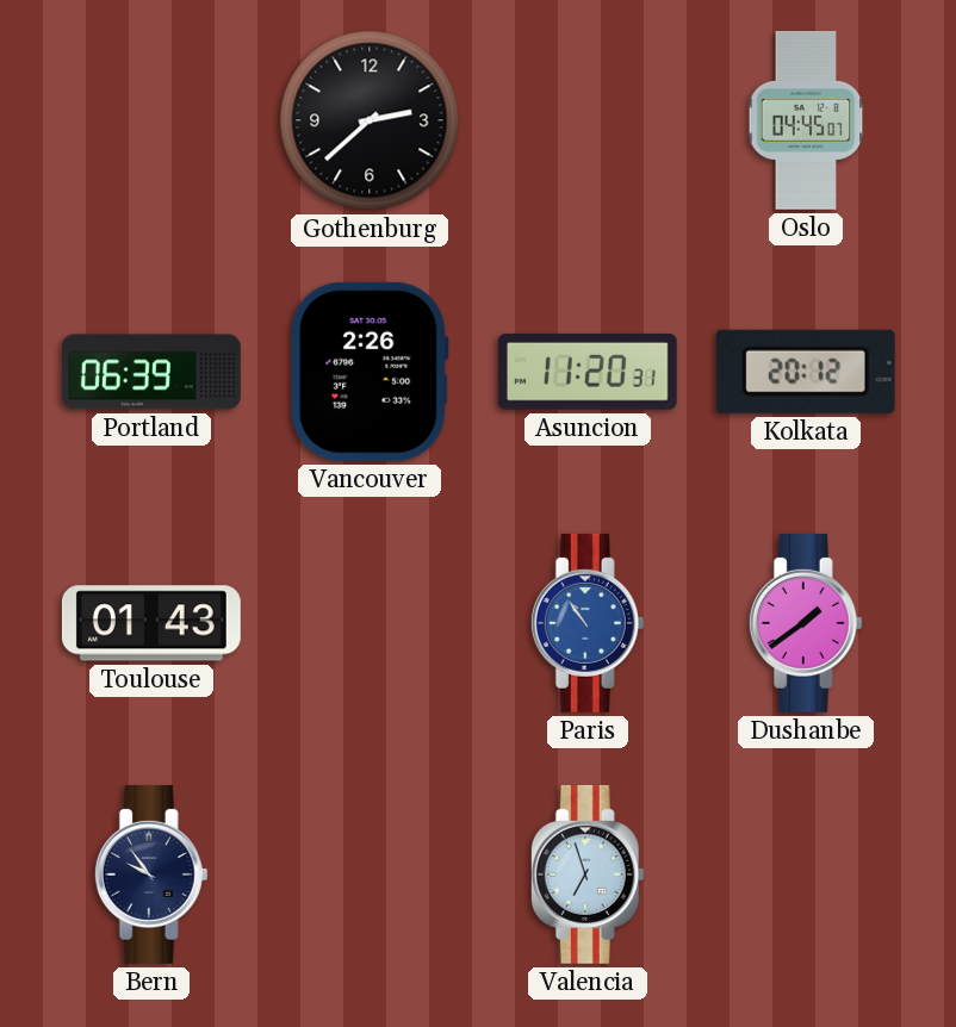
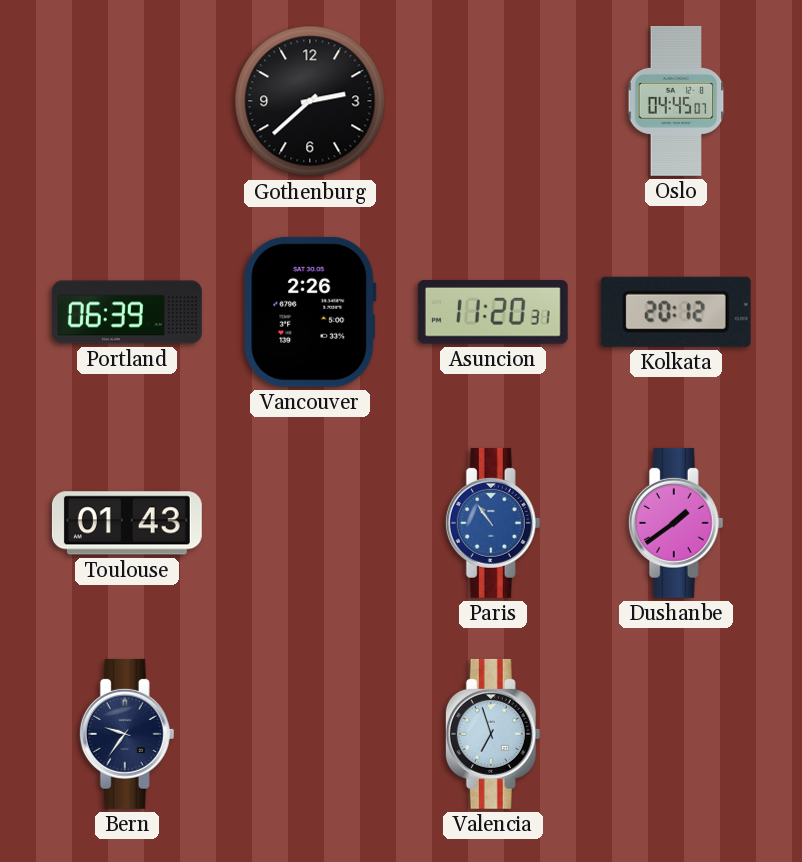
Bern: 9:54 -> 9:36 (127, 734)
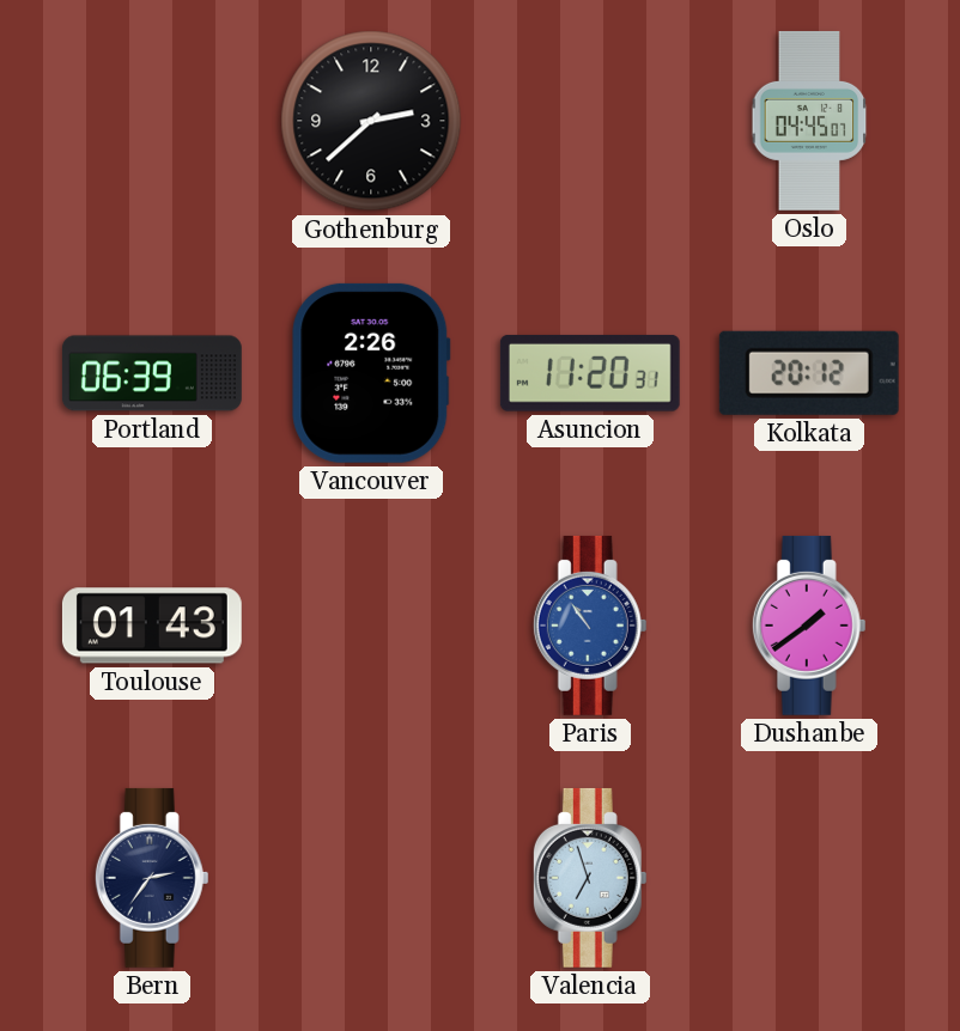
Bern: 9:36 -> 2:36 (152, 878)
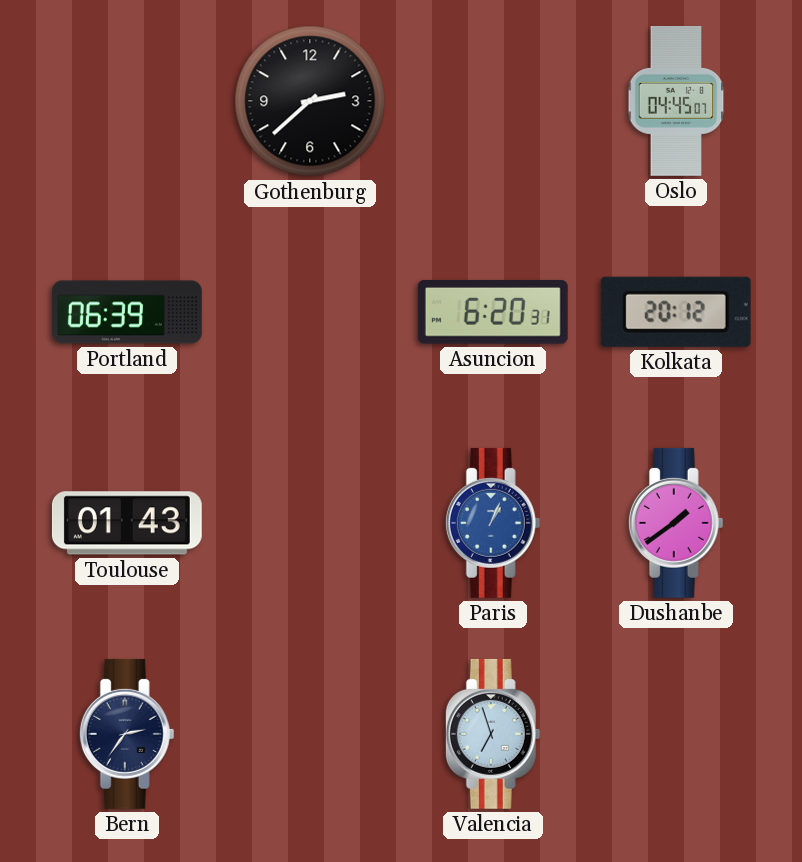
Vancouver: 2:26 -> none (371, 373)
Asuncion: 11:20 -> 6:20 (493, 312)
Paris: 10:54 -> 1:04 (493, 523)
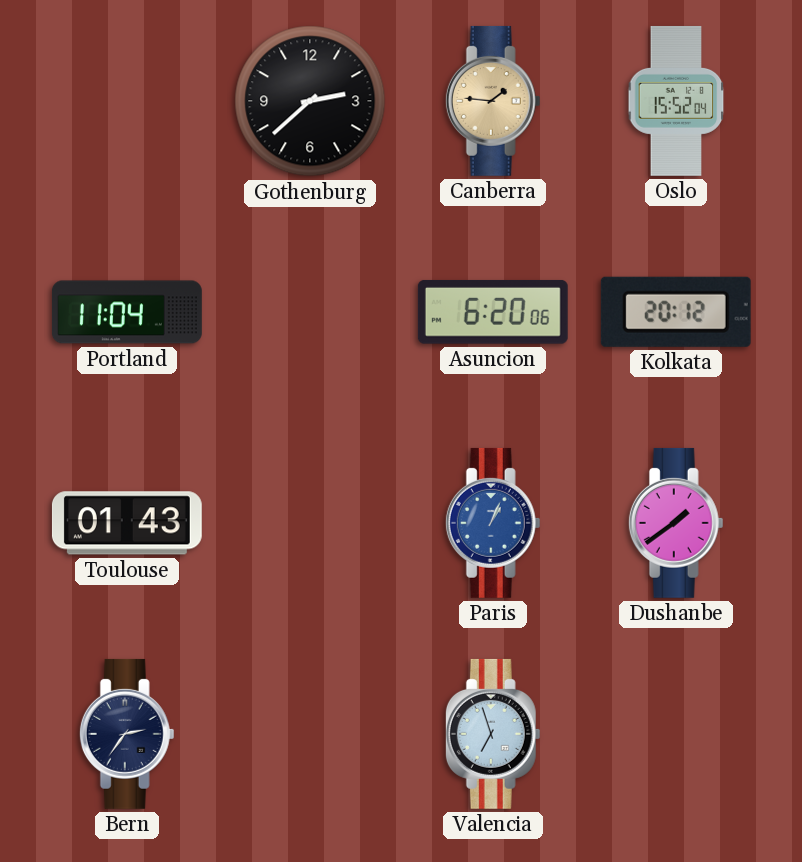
Canberra: none -> 1:46 (493, 101)
Oslo: 04:45 -> 15:52 (676, 101)
Portland: 06:39 -> 11:04 (127, 312)
Asuncion: 6:20:31 -> 6:20:06 (493, 312)
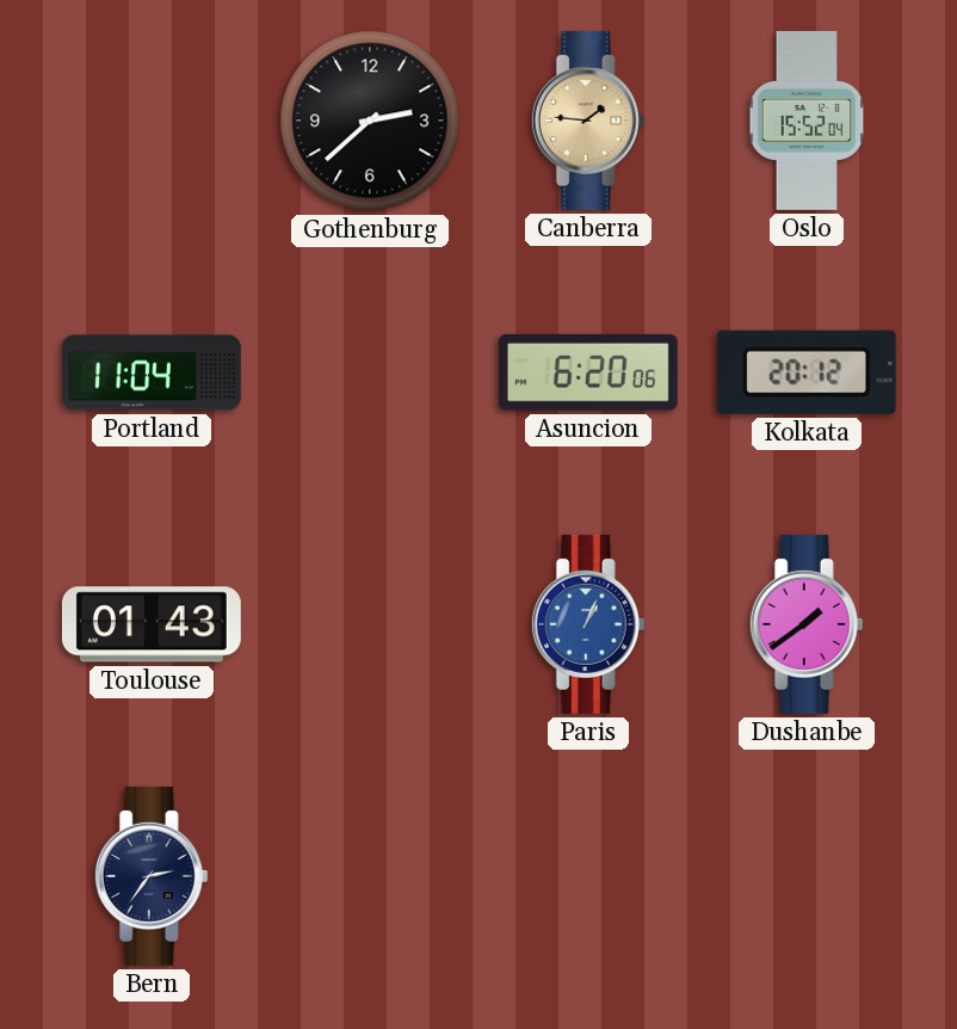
Valencia: 6:57 -> none (493, 734)
